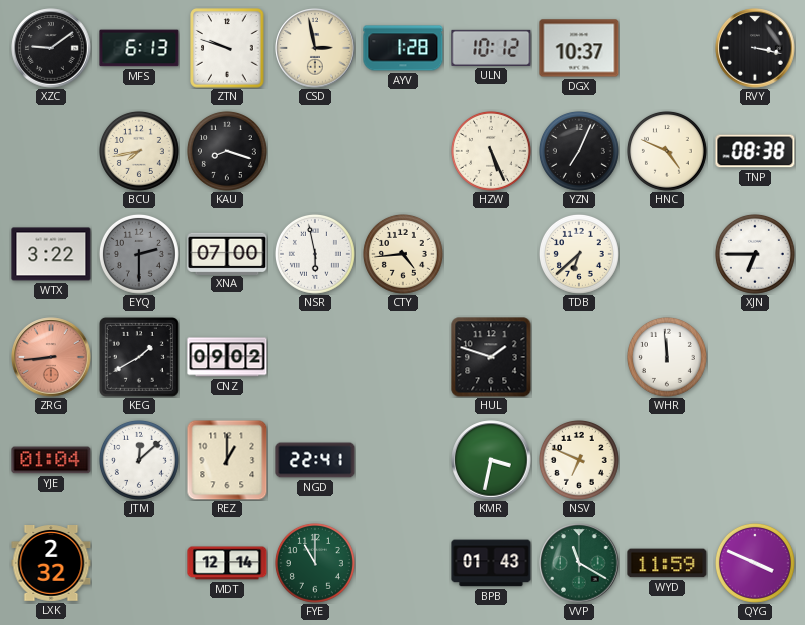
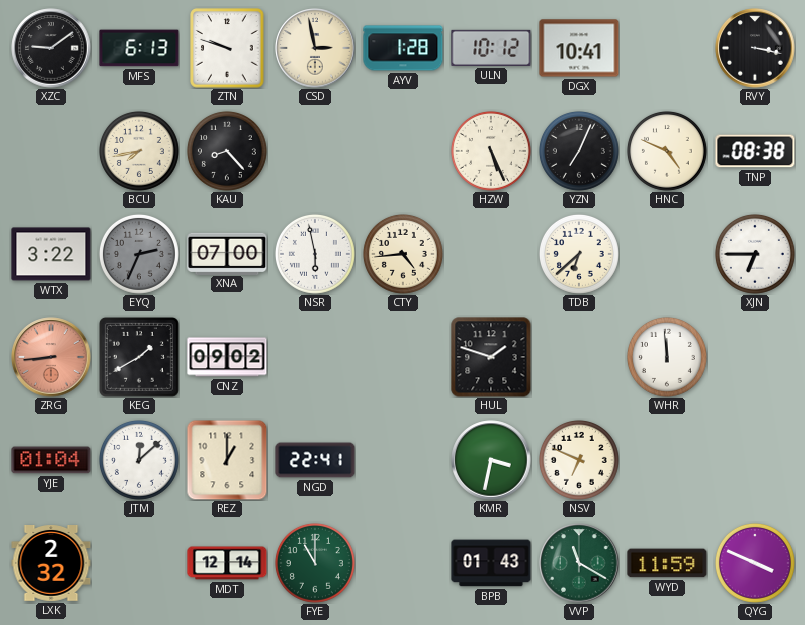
DGX: 10:37 -> 10:41 (579, 48)
KAU: 8:18 -> 8:23 (227, 151)
EYQ: 2:30 -> 2:34 (139, 254)
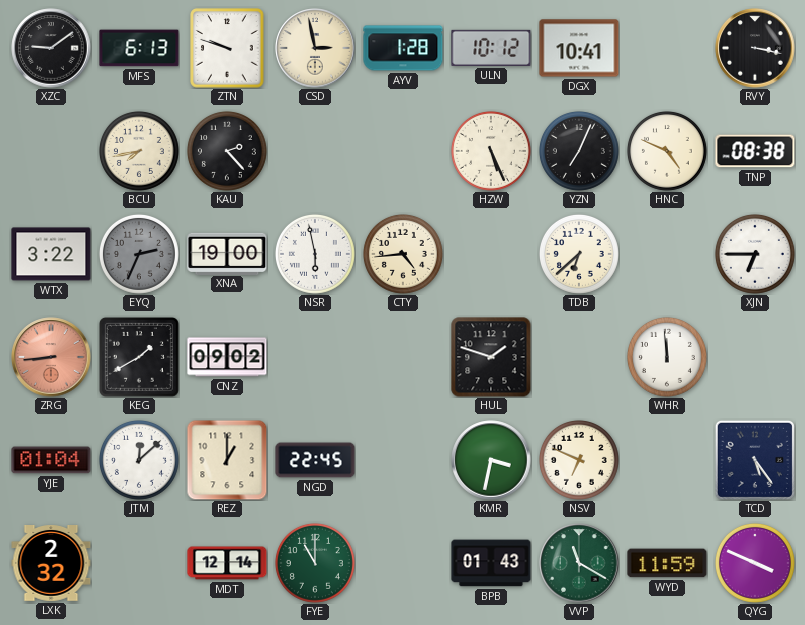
KAU: 8:23 -> 2:23 (227, 151)
XNA: 07:00 -> 19:00 (227, 253)
NGD: 22:41 -> 22:45 (315, 460)
TCD: none -> 5:24 (755, 460)
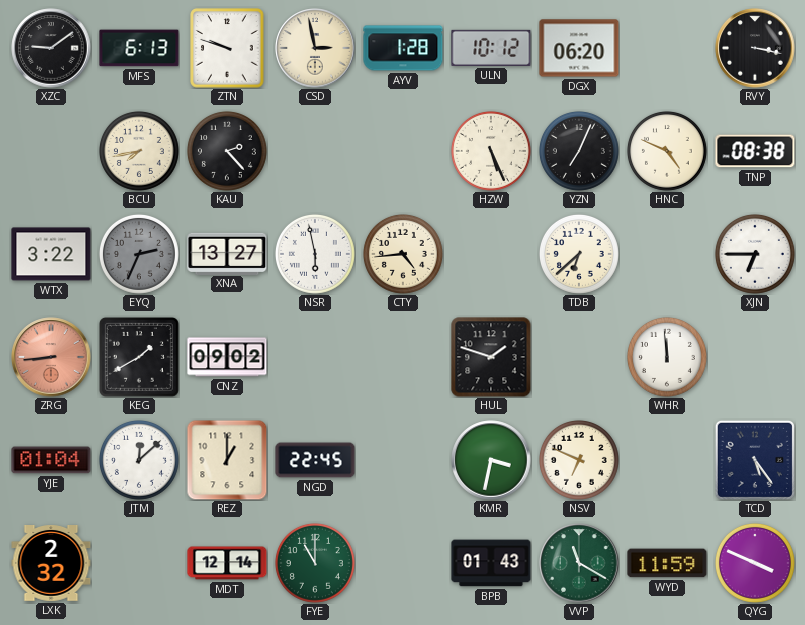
DGX: 10:41 -> 06:20 (579, 48)
XNA: 19:00 -> 13:27 (227, 253)
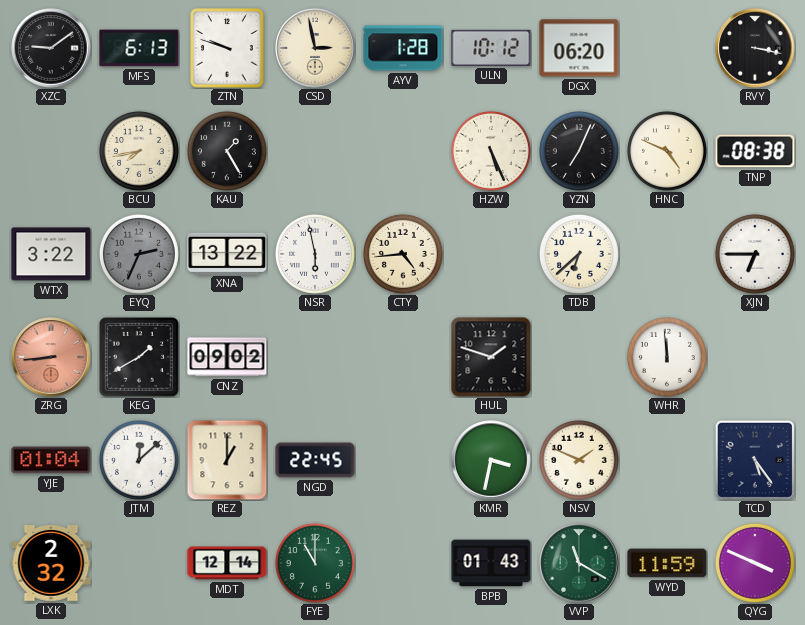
KAU: 2:23 -> 1:25 (227, 151)
XNA: 13:27 -> 13:22 (227, 253)
NSV: 6:49 -> 1:49 (579, 460)
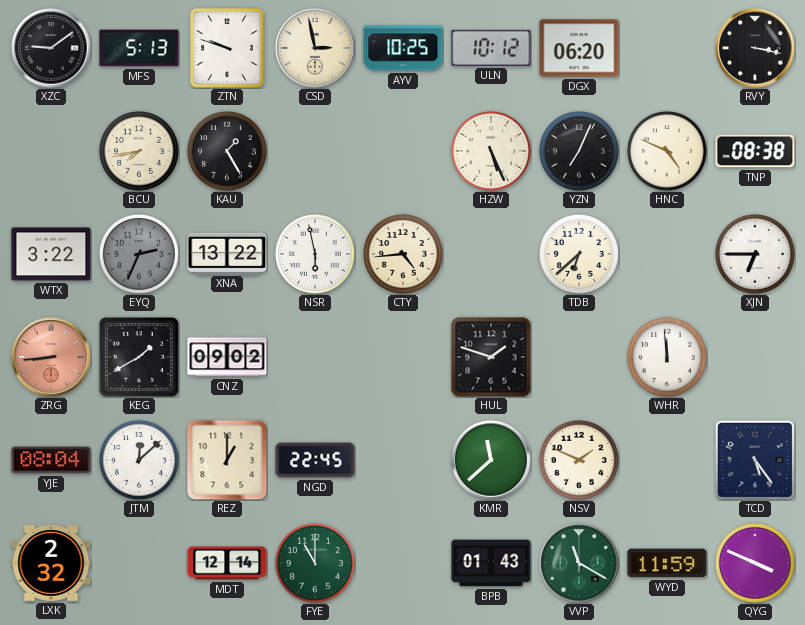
MFS: 6:13 -> 5:13 (139, 48)
AYV: 1:28 -> 10:25 (403, 48)
YJE: 01:04 -> 08:04 (51, 460)
KMR: 3:32 -> 11:38 (491, 460)
